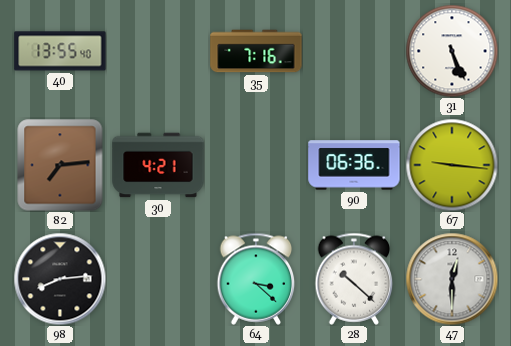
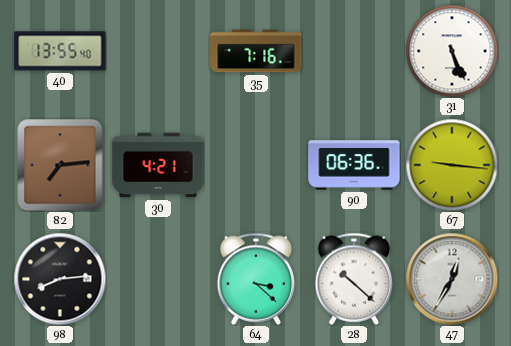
47: 12:30 -> 12:35 (452, 279)
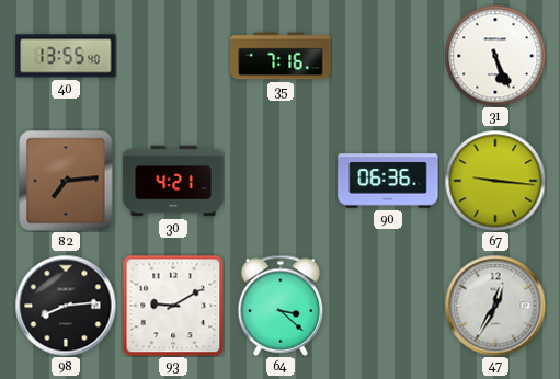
93: none -> 9:10 (173, 306)
28: 10:22 -> none (354, 279)
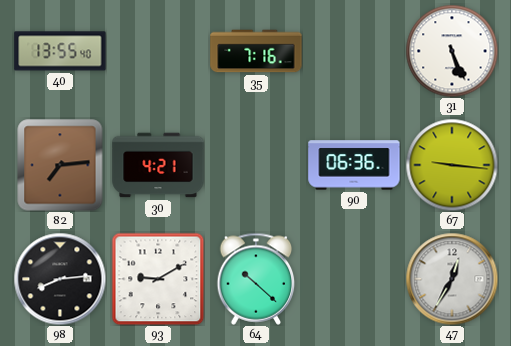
64: 3:22 -> 10:22 (256, 279)
